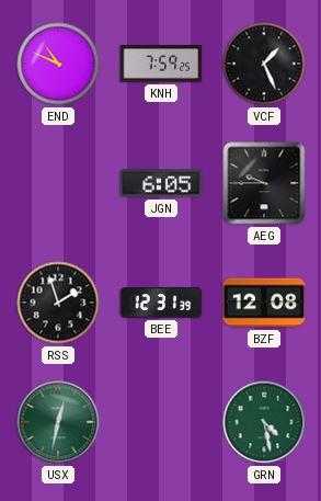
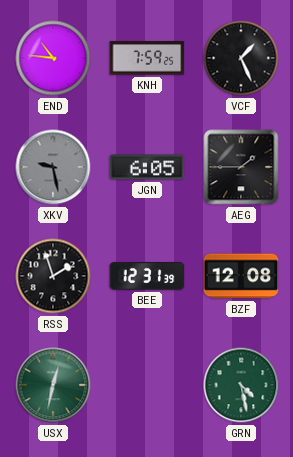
END: 10:49 -> 10:46 (53, 58)
XKV: none -> 9:28 (53, 167)
AEG: 9:45 -> 1:45 (241, 167)
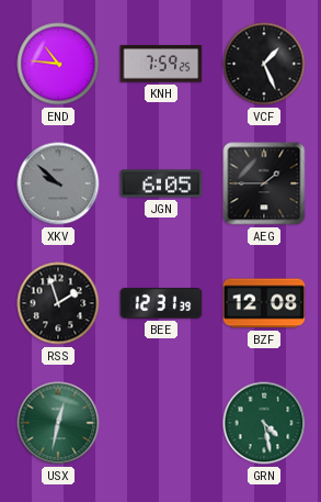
XKV: 9:28 -> 9:52 (58, 183)
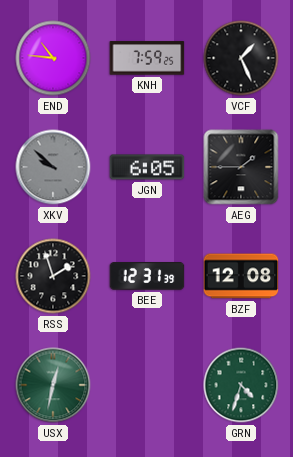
GRN: 4:28 -> 4:33 (241, 385)
